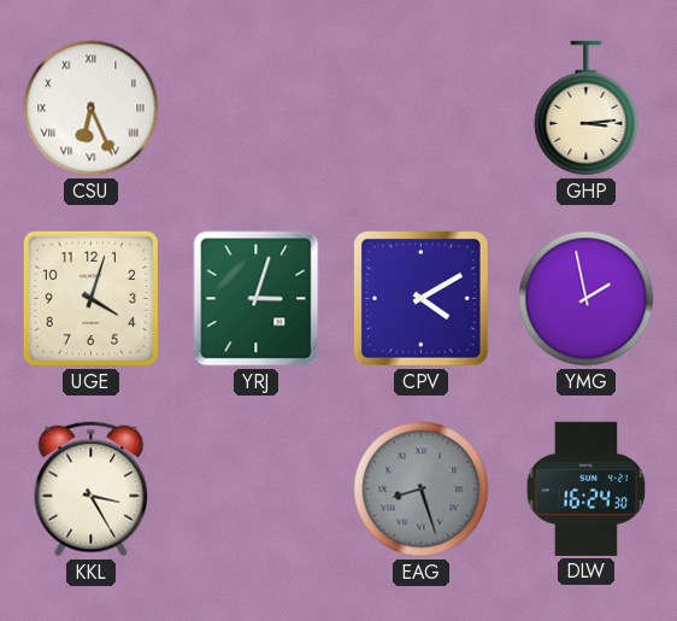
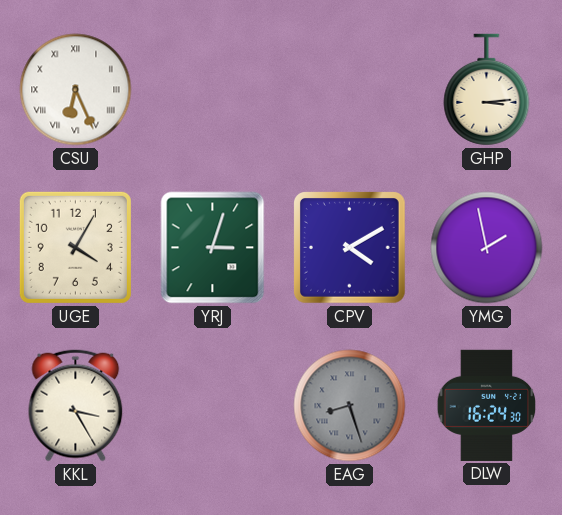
UGE: 4:03 -> 4:05 (75, 247)
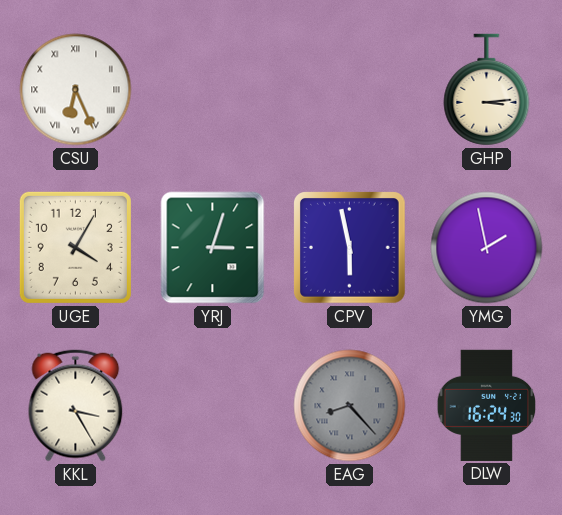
CPV: 4:10 -> 5:58 (350, 248)
EAG: 8:27 -> 8:23 (350, 406)
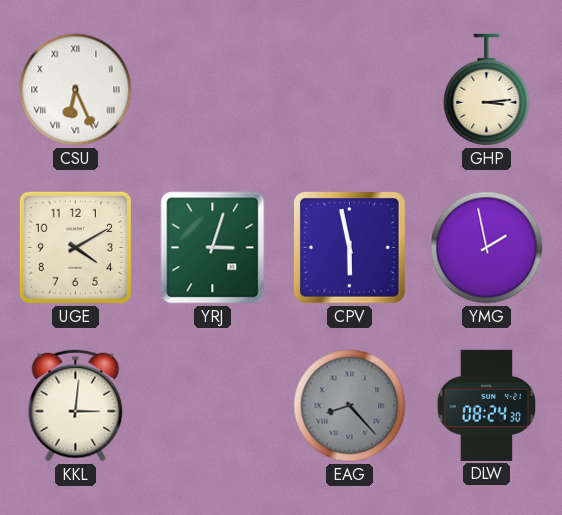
UGE: 4:05 -> 4:10 (75, 247)
KKL: 3:25 -> 3:01 (76, 406)
DLW: 16:24 -> 08:24 (487, 405)
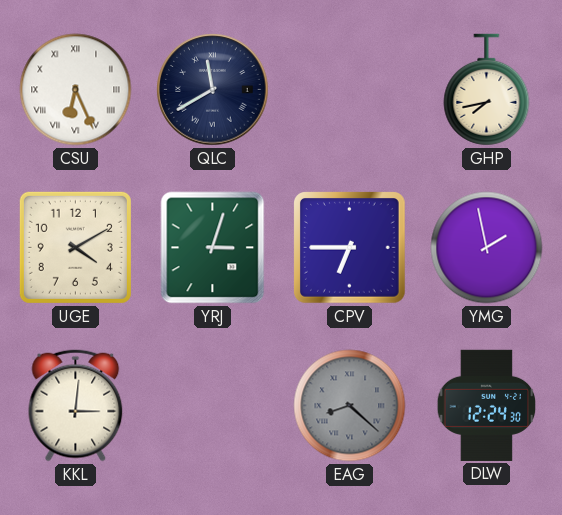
QLC: none -> 11:40 (213, 90)
GHP: 3:14 -> 7:43 (487, 90)
CPV: 5:58 -> 6:45 (350, 248)
EAG: 8:23 -> 8:22 (350, 406)
DLW: 08:24 -> 12:24 (487, 405)
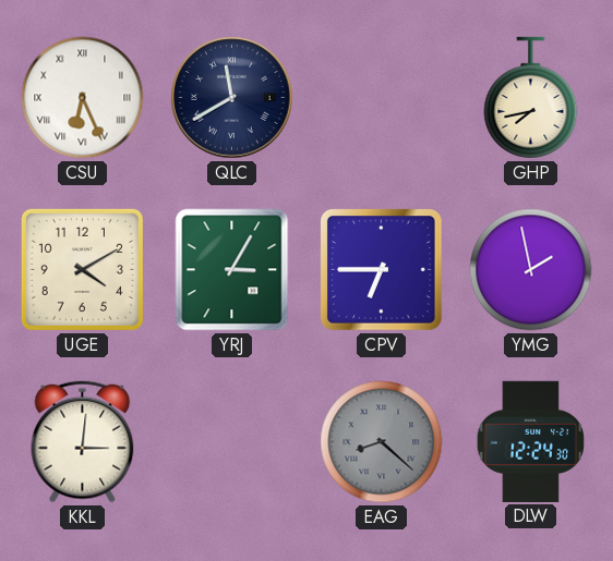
YRJ: 3:03 -> 3:05 (232, 270)
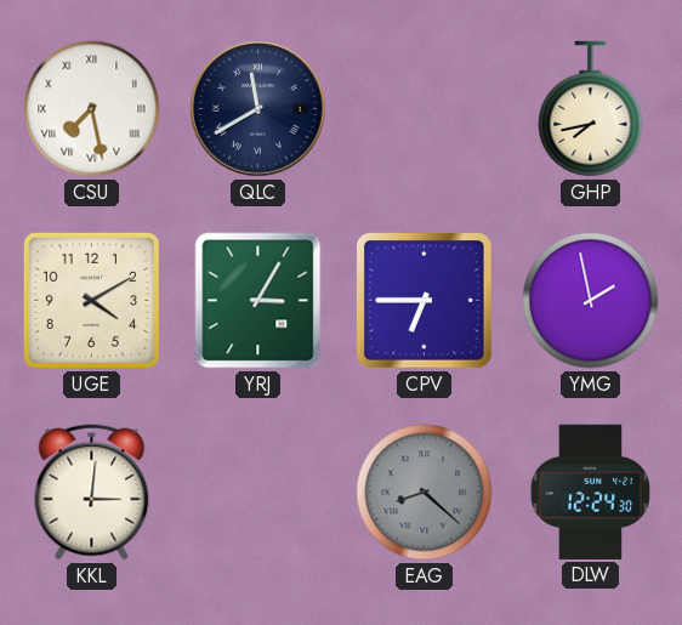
CSU: 6:26 -> 7:28 (92, 109)
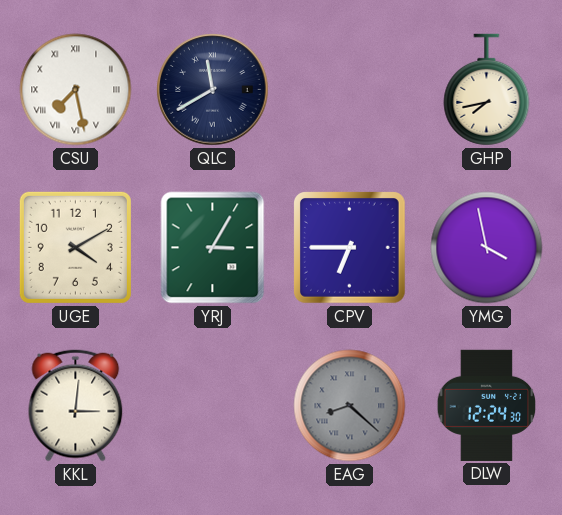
YMG: 1:58 -> 3:58 (487, 248)
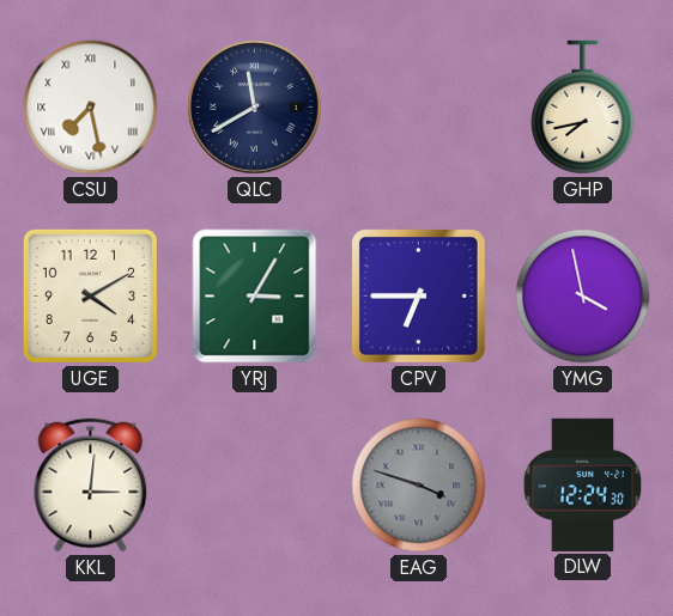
EAG: 8:22 -> 3:48 (419, 486)
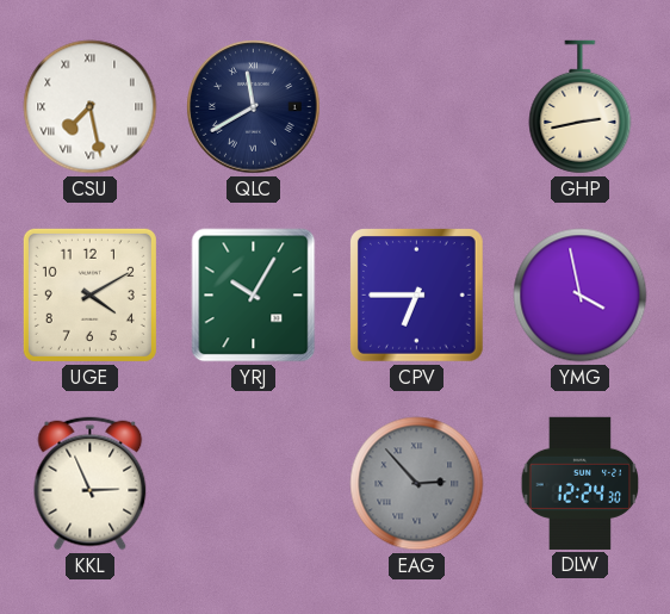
GHP: 7:43 -> 2:43 (581, 107)
YRJ: 3:05 -> 10:05 (254, 296)
KKL: 3:01 -> 2:56 (91, 484)
EAG: 3:48 -> 2:53 (417, 484)
